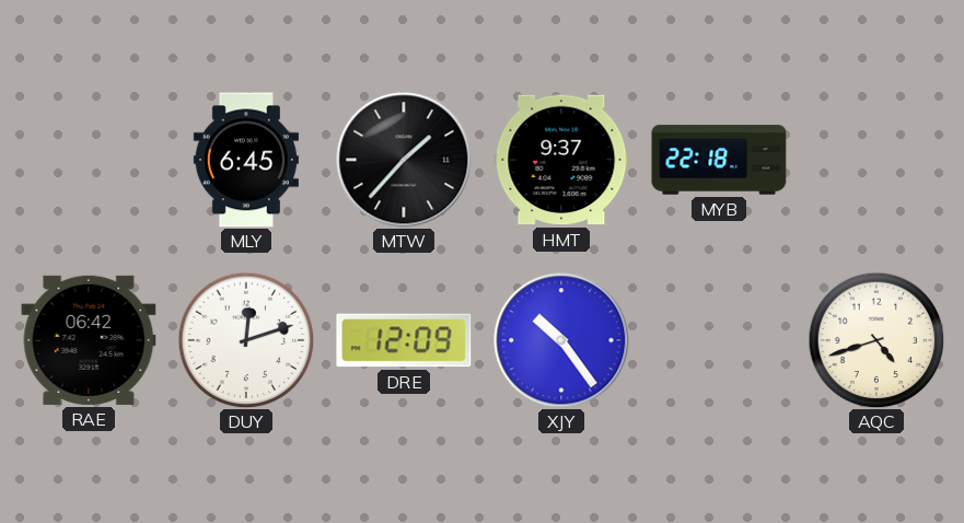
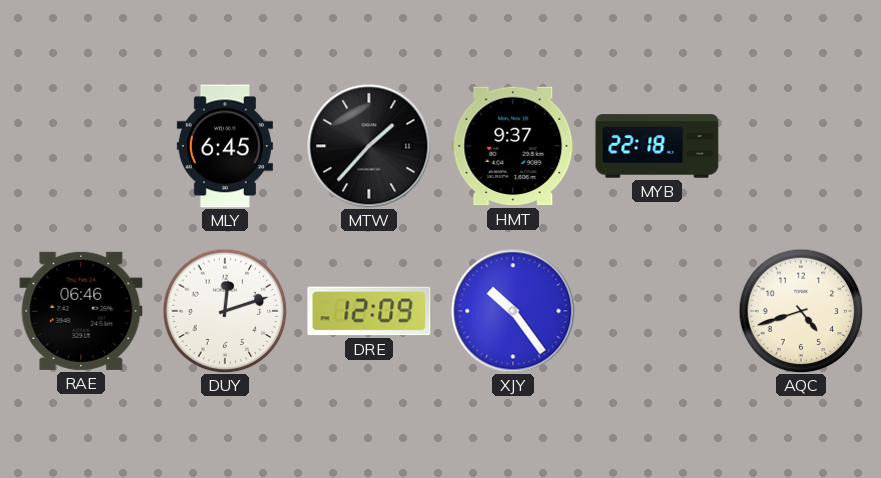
RAE: 06:42 -> 06:46 (81, 311)
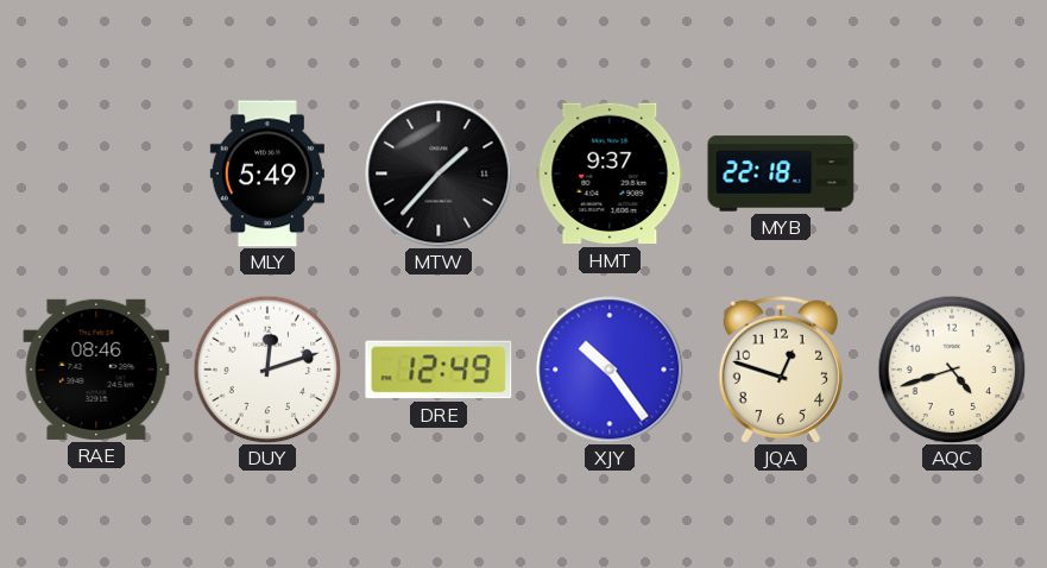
MLY: 6:45 -> 5:49 (267, 173)
RAE: 06:46 -> 08:46 (96, 370)
DRE: 12:09 -> 12:49 (439, 370)
JQA: none -> 12:48 (780, 370)
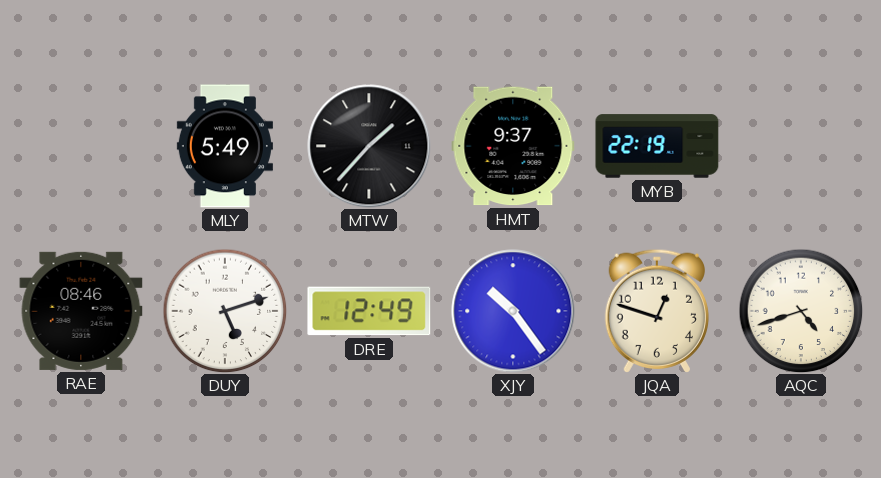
MYB: 22:18 -> 22:19 (657, 146)
DUY: 12:12 -> 5:12 (225, 311)
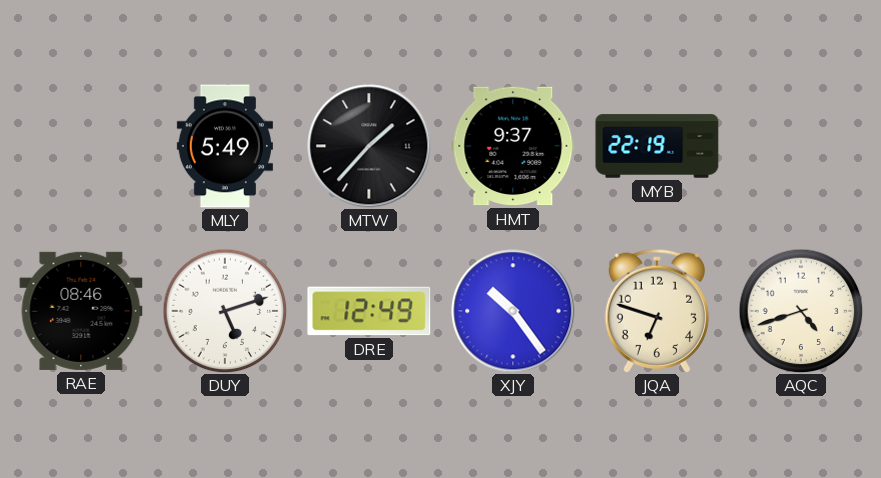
JQA: 12:48 -> 6:48 (656, 311)
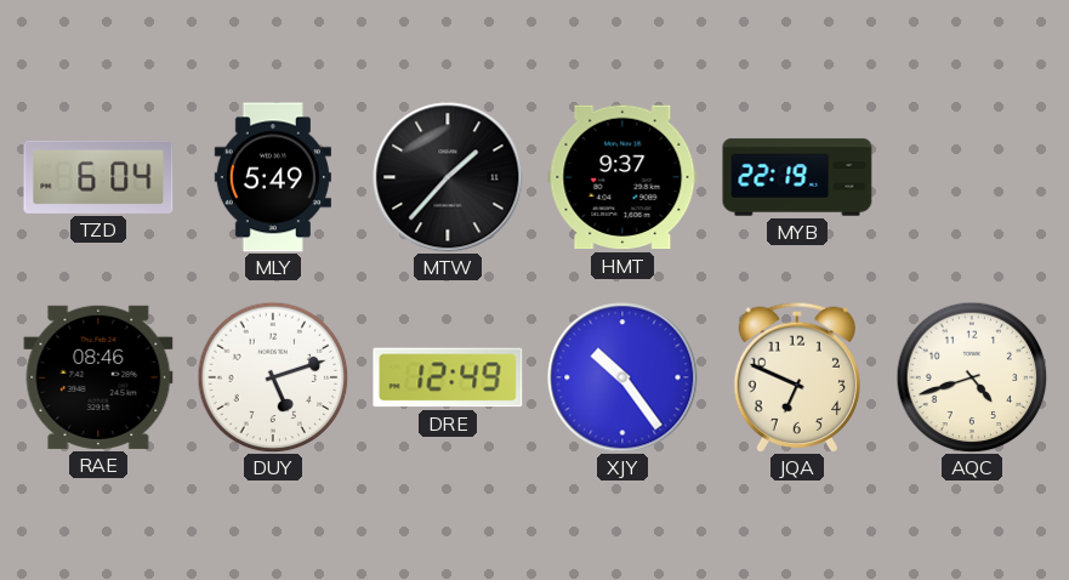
TZD: none -> 6:04 (98, 177)
JQA: 6:48 -> 6:49 (796, 377)
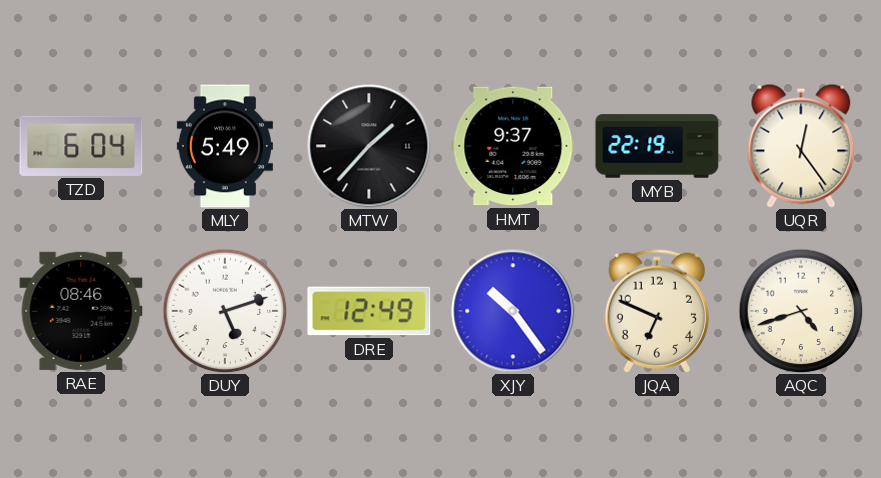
UQR: none -> 12:24 (801, 146)
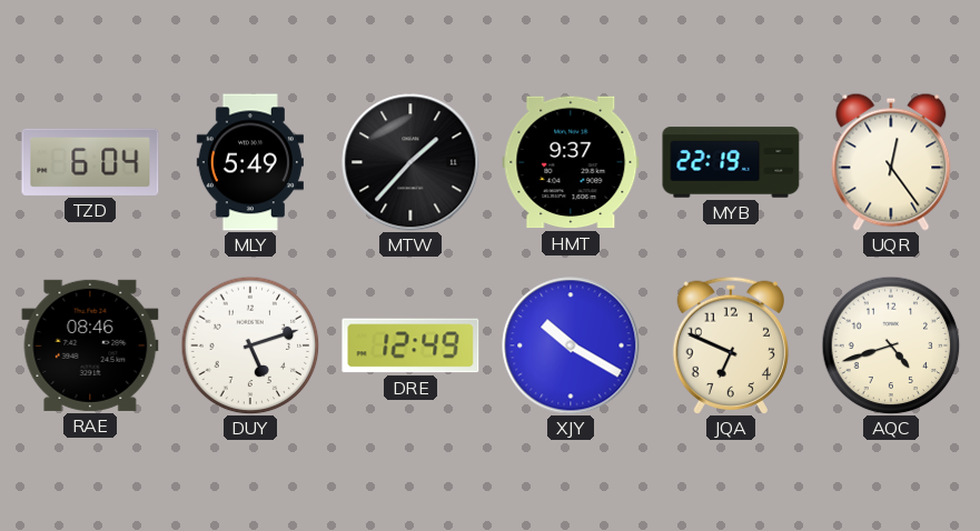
XJY: 10:24 -> 10:20 (571, 345)
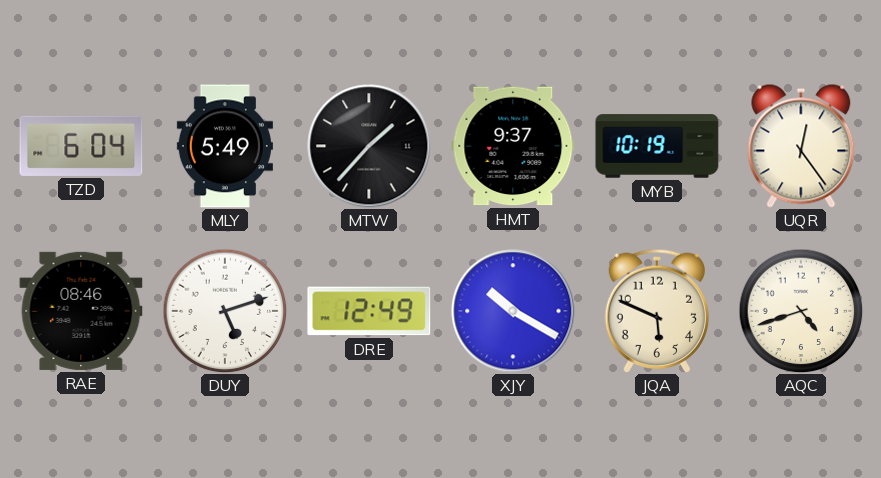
MYB: 22:19 -> 10:19 (657, 146)
JQA: 6:49 -> 5:49 (656, 311)
